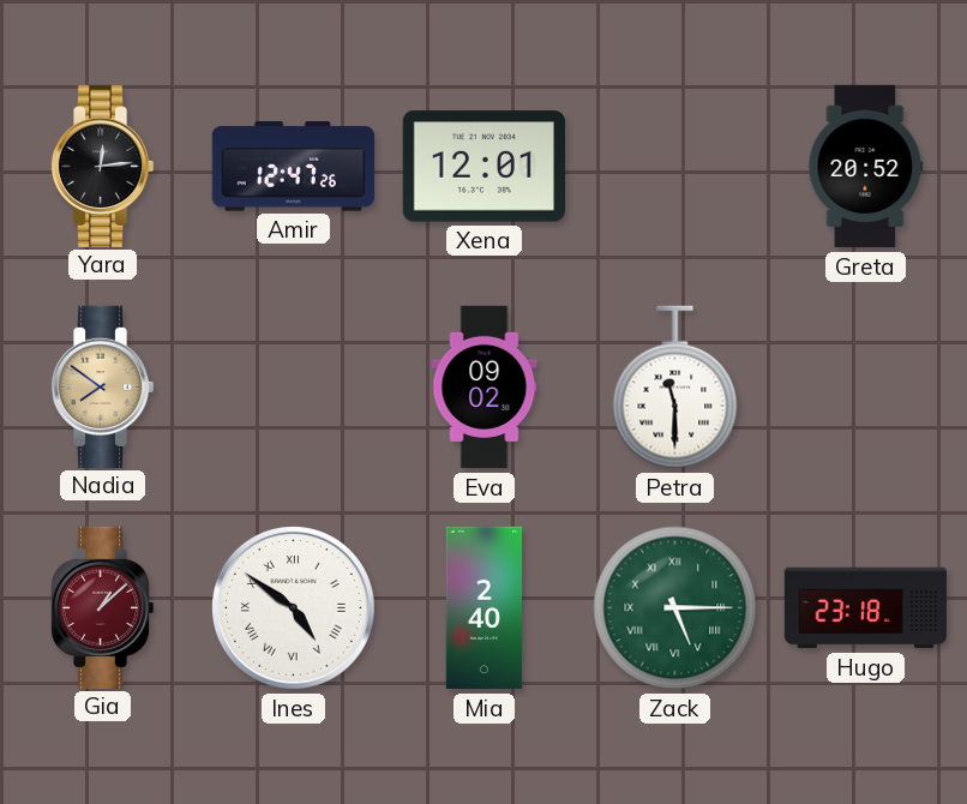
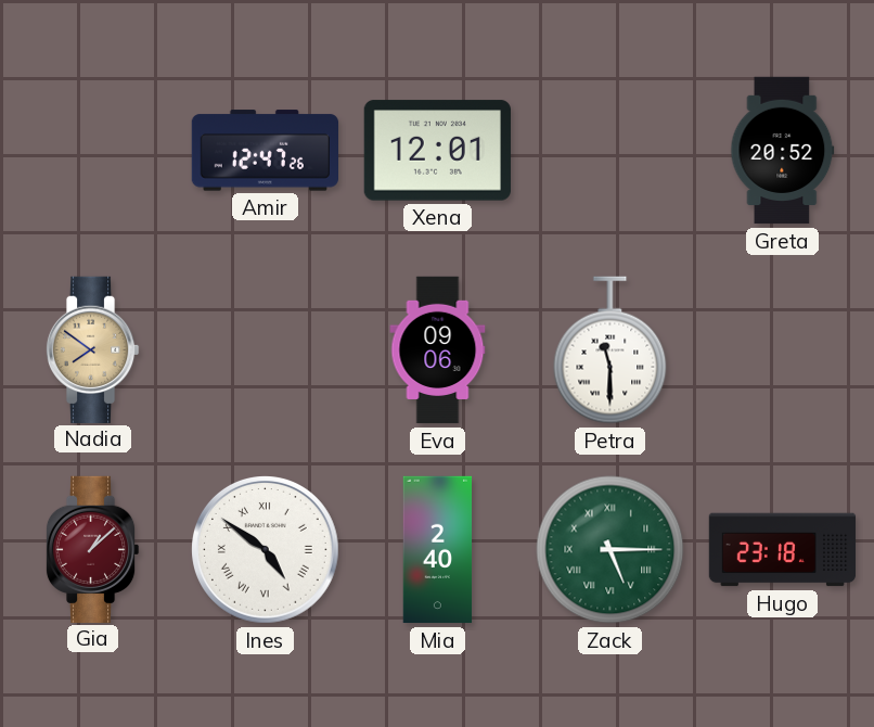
Yara: 12:14 -> none (102, 166)
Eva: 09:02 -> 09:06 (438, 350)
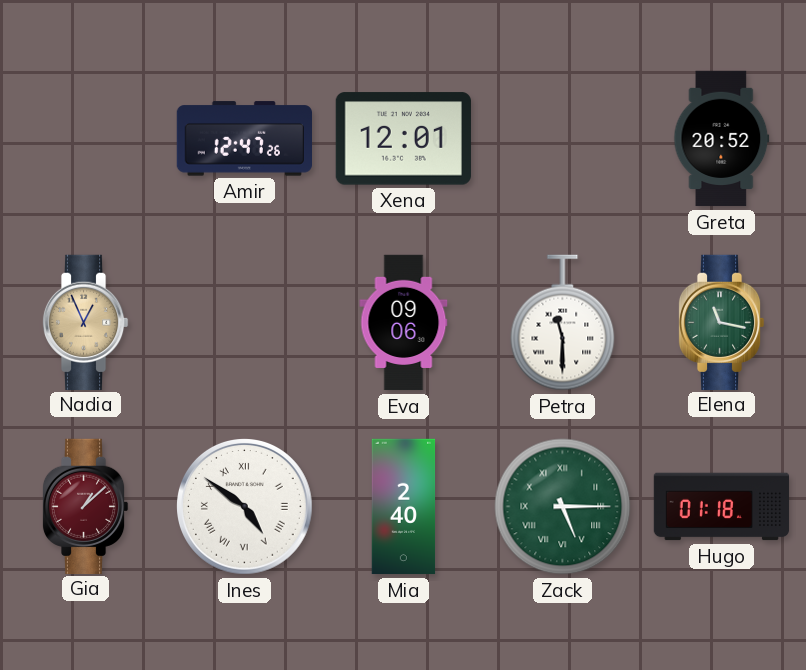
Nadia: 7:51 -> 12:56 (85, 322)
Elena: none -> 11:17 (721, 322)
Hugo: 23:18 -> 01:18 (722, 507)
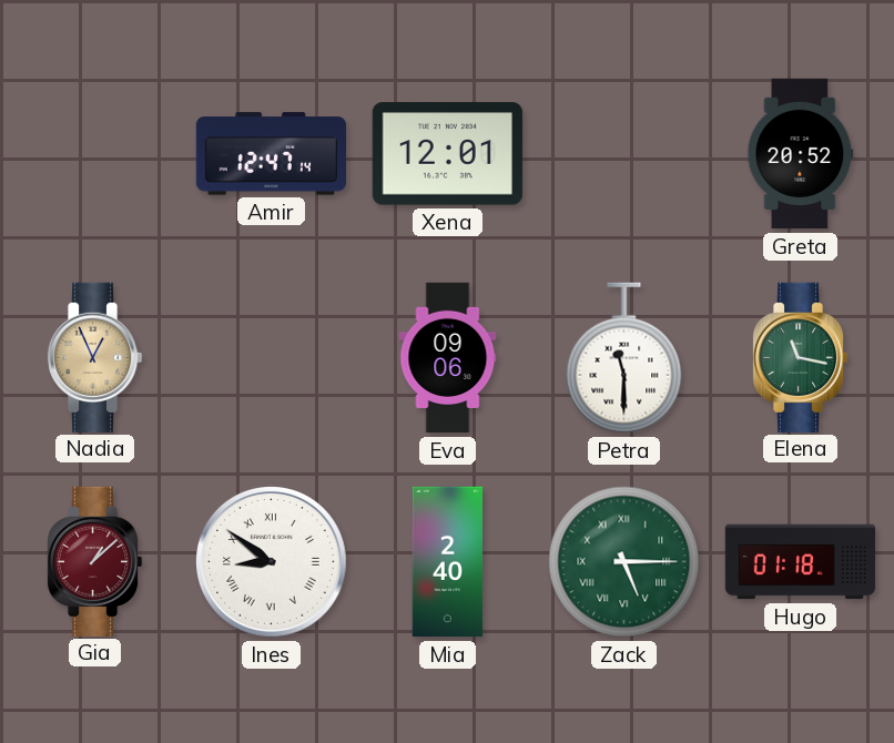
Amir: 12:47:26 -> 12:47:14 (271, 154)
Ines: 4:51 -> 8:51 (272, 562)
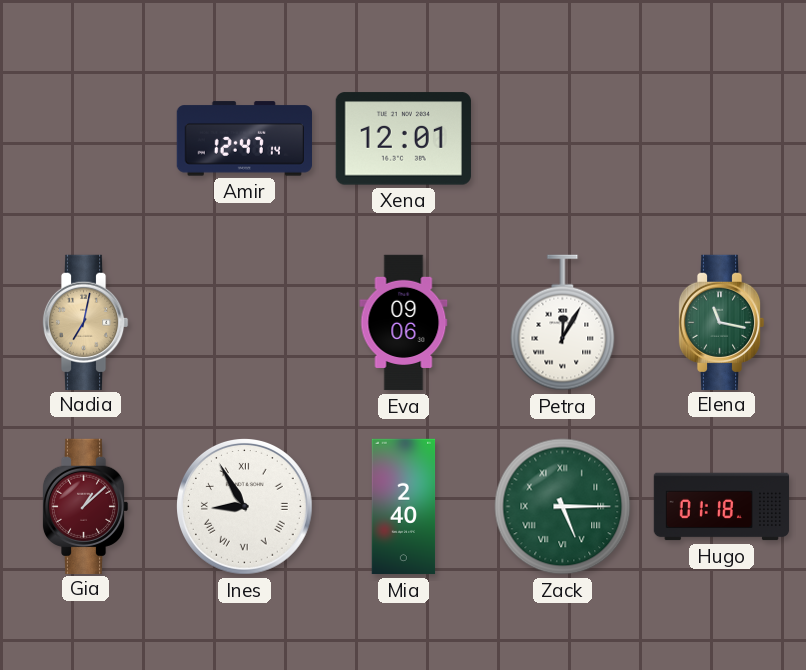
Greta: 20:52 -> none (801, 154)
Nadia: 12:56 -> 7:02 (85, 322)
Petra: 11:30 -> 12:05 (563, 323)
Ines: 8:51 -> 8:55 (245, 507)
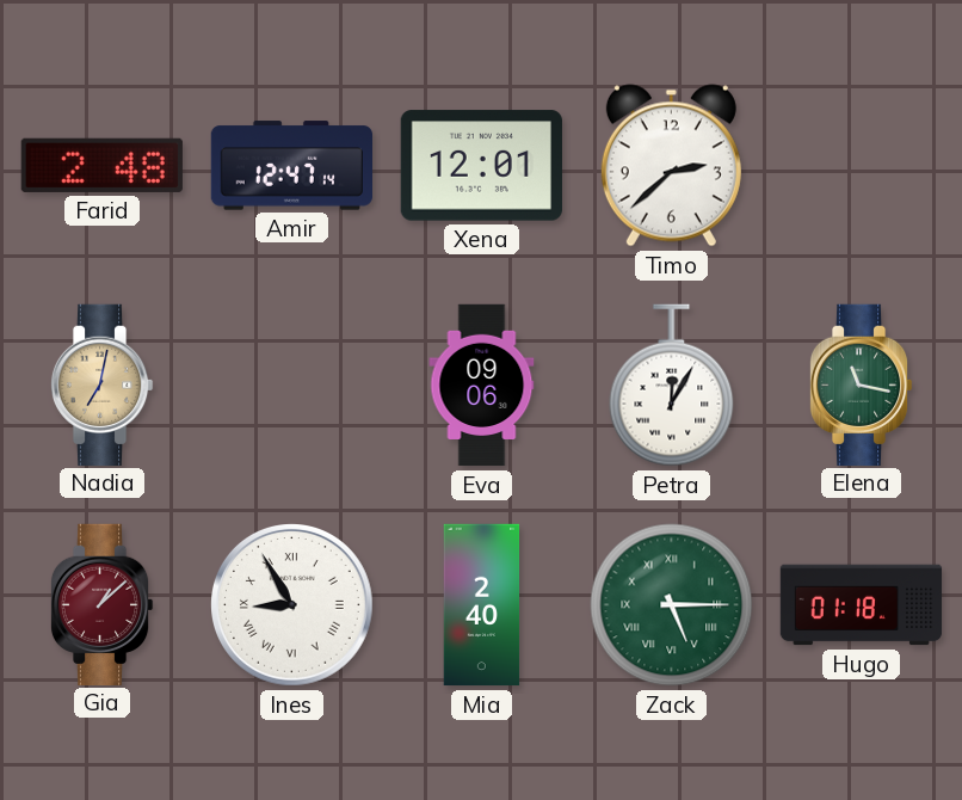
Farid: none -> 2:48 (101, 165)
Timo: none -> 2:38 (671, 166)
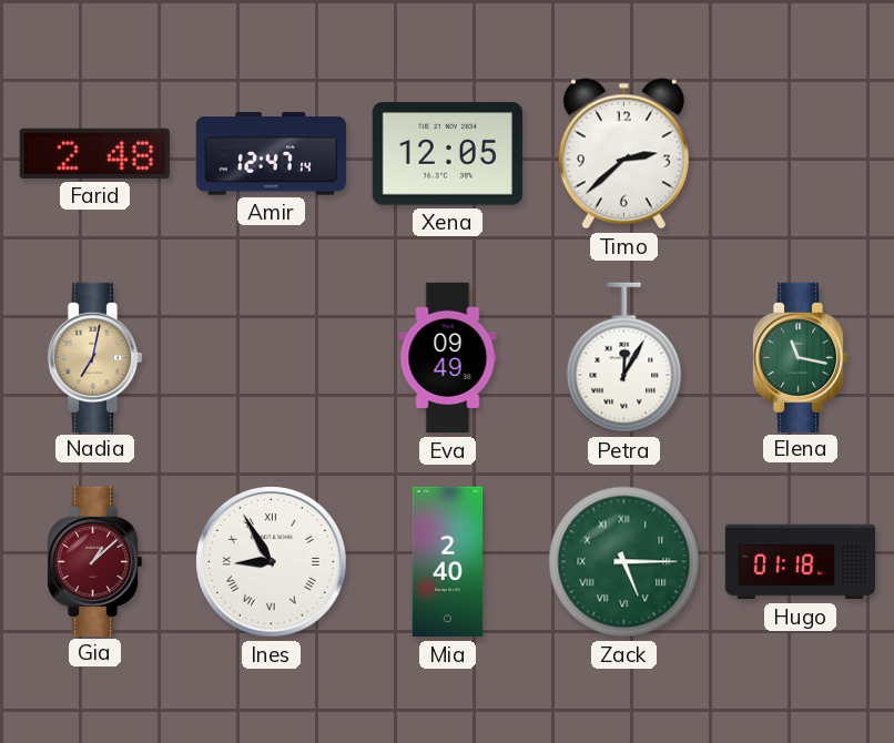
Xena: 12:01 -> 12:05 (447, 154)
Eva: 09:06 -> 09:49 (448, 358)
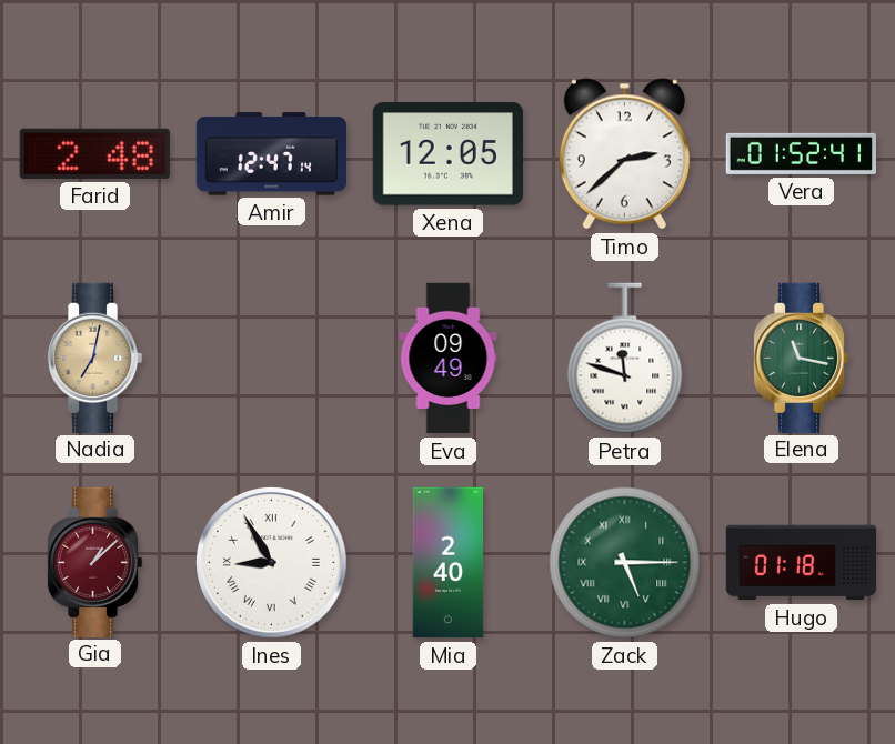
Vera: none -> 01:52 (801, 153)
Petra: 12:05 -> 11:48 (625, 359)
